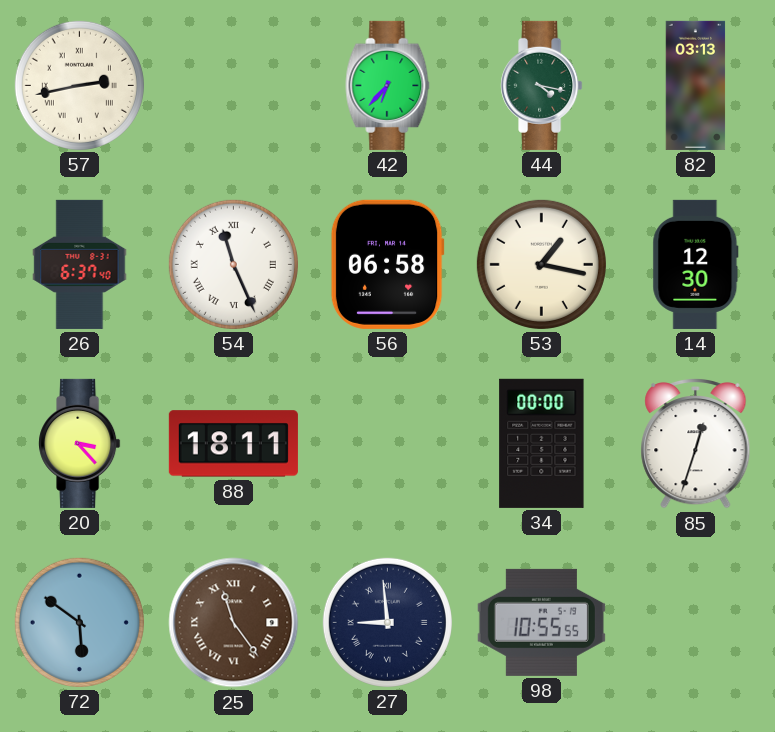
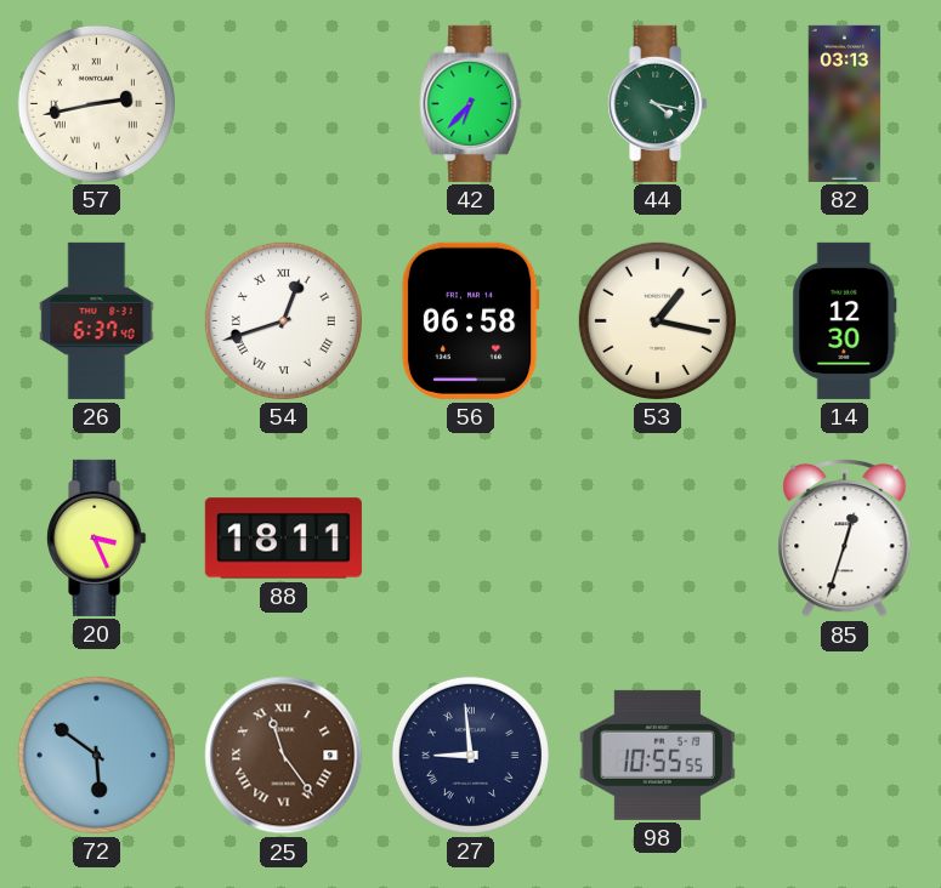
54: 11:26 -> 12:42 (283, 320)
20: 3:23 -> 3:26 (97, 537)
34: 00:00 -> none (542, 443)
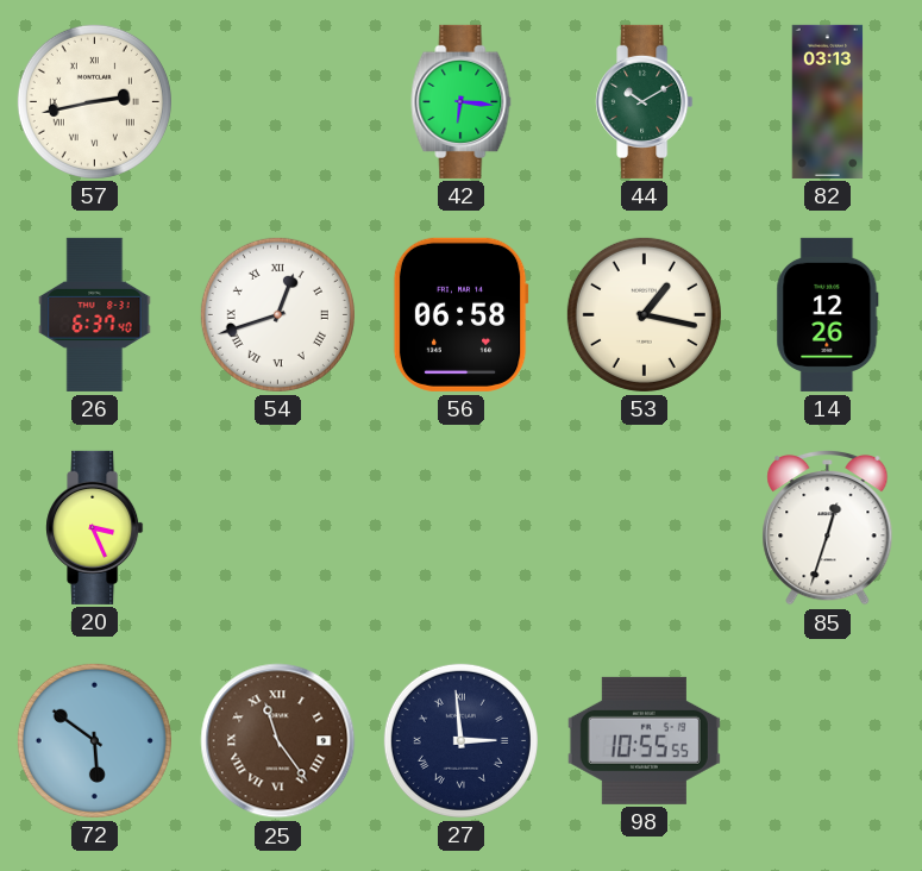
42: 6:37 -> 6:16 (462, 101)
44: 4:17 -> 10:10 (645, 101)
14: 12:30 -> 12:26 (828, 314)
88: 18:11 -> none (283, 539)
27: 8:59 -> 2:59 (460, 740)
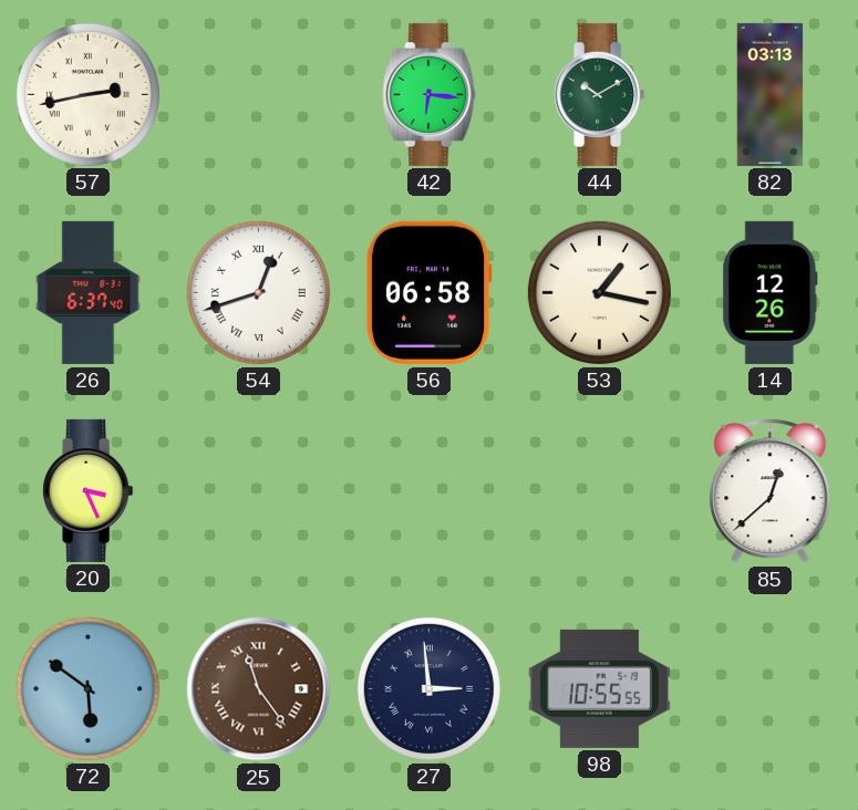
85: 12:33 -> 12:38 (771, 490)
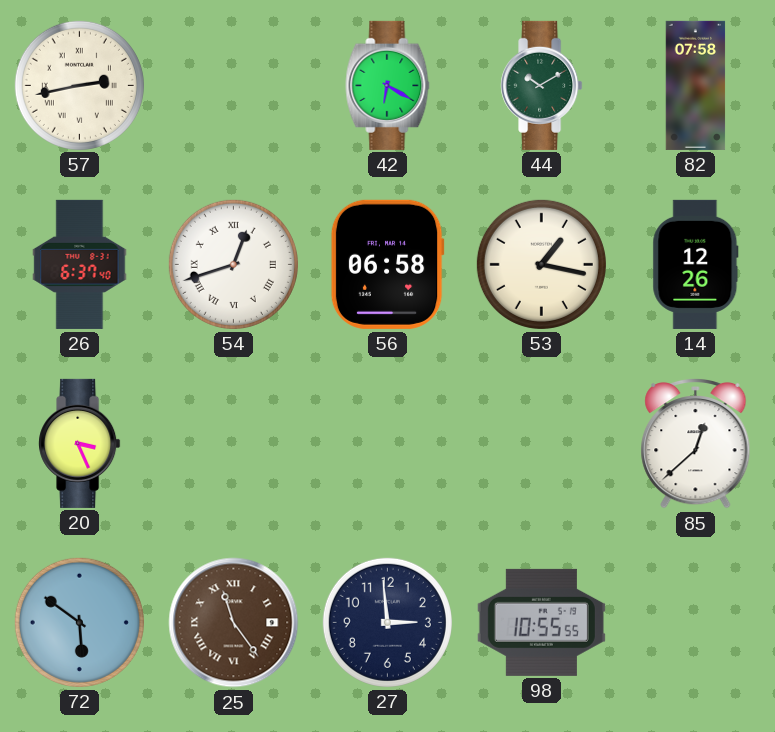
42: 6:16 -> 6:20 (388, 85)
82: 03:13 -> 07:58 (696, 85)
27 numerals: Roman -> Arabic (387, 622)
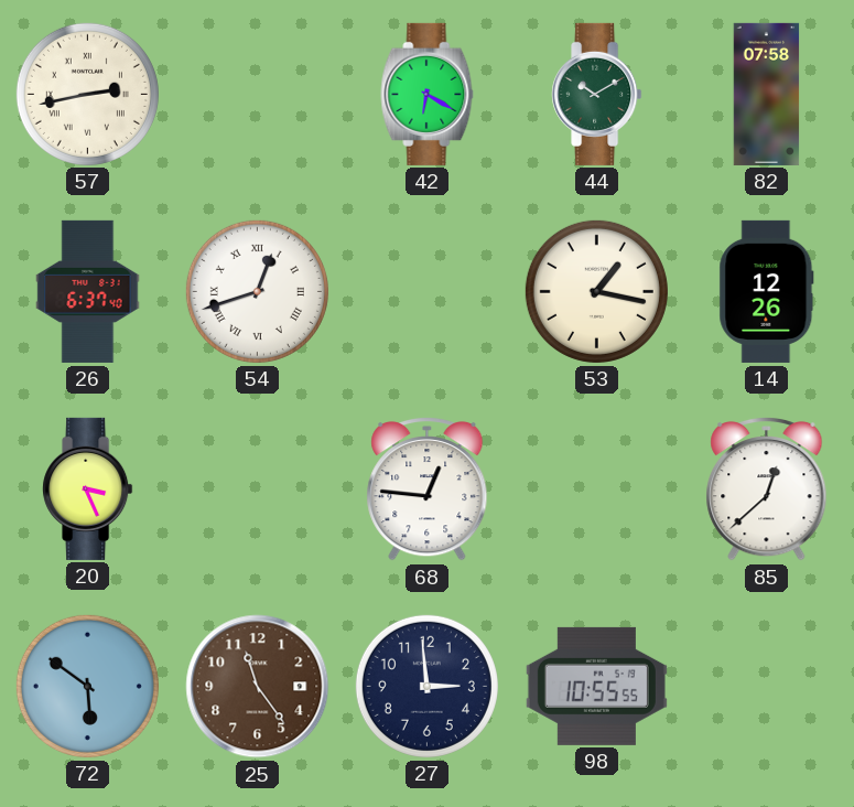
56: 06:58 -> none (387, 264)
68: none -> 12:46 (428, 488)
25 numerals: Roman -> Arabic (258, 687)
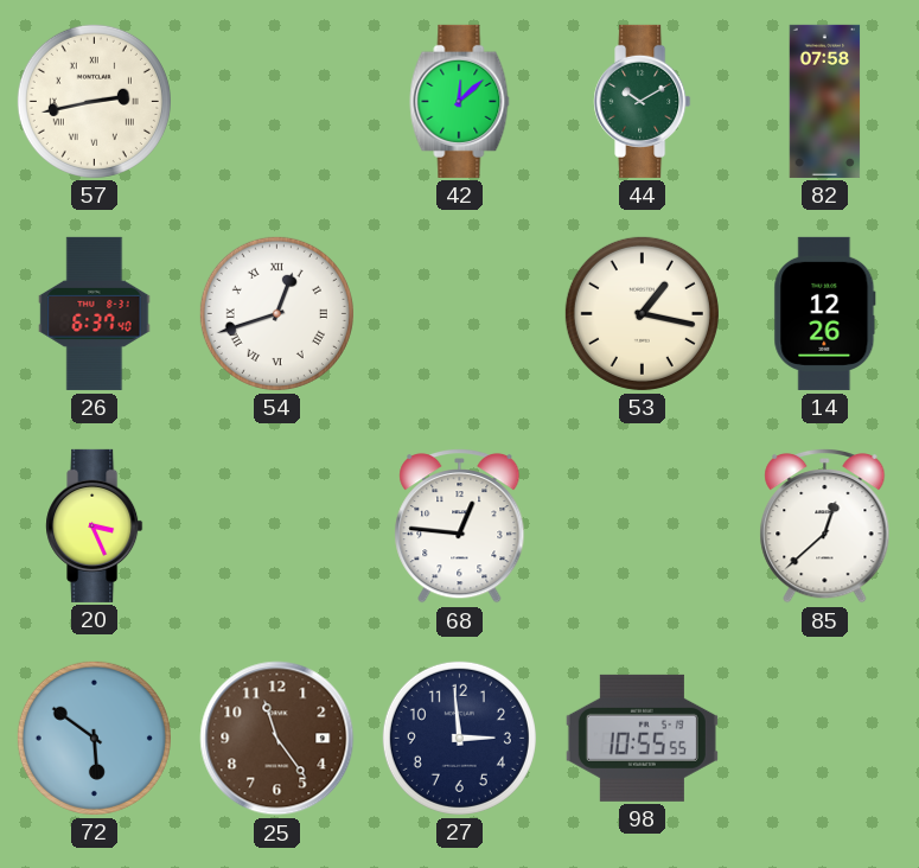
42: 6:20 -> 12:08 (460, 101)
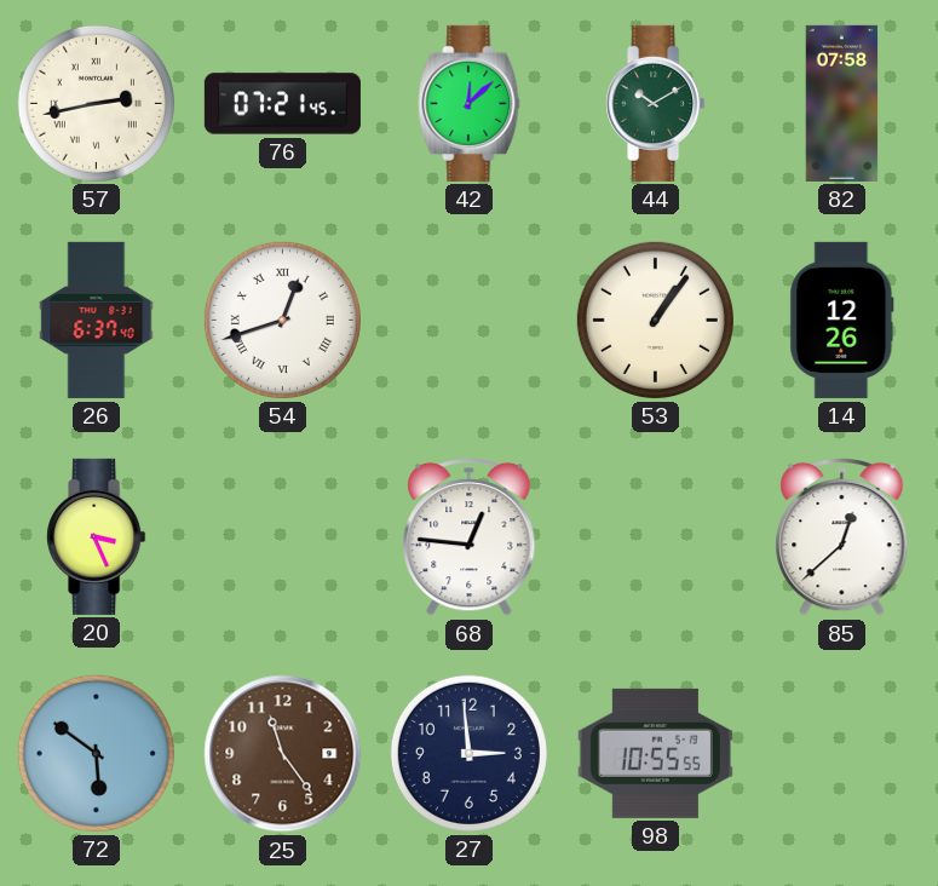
76: none -> 07:21 (282, 104)
53: 1:17 -> 1:06 (655, 320)
